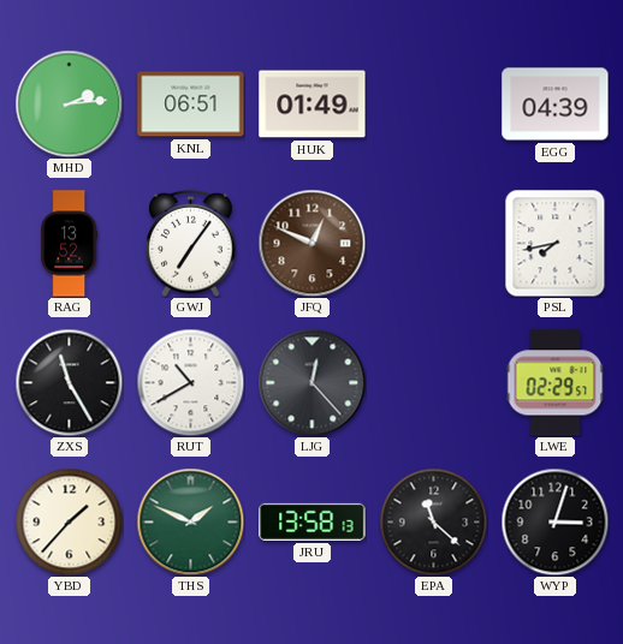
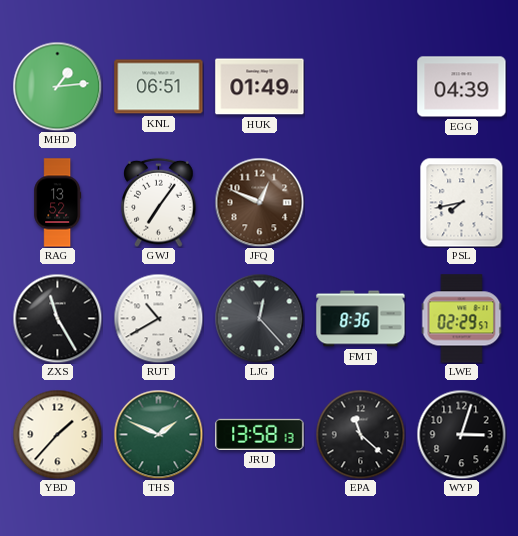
MHD: 2:14 -> 1:14 (57, 86)
FMT: none -> 8:36 (361, 319)
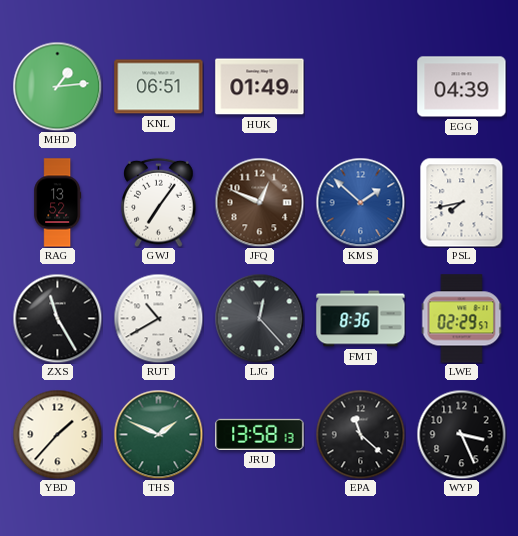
KMS: none -> 1:52 (360, 202)
WYP: 3:03 -> 3:26 (461, 434)
